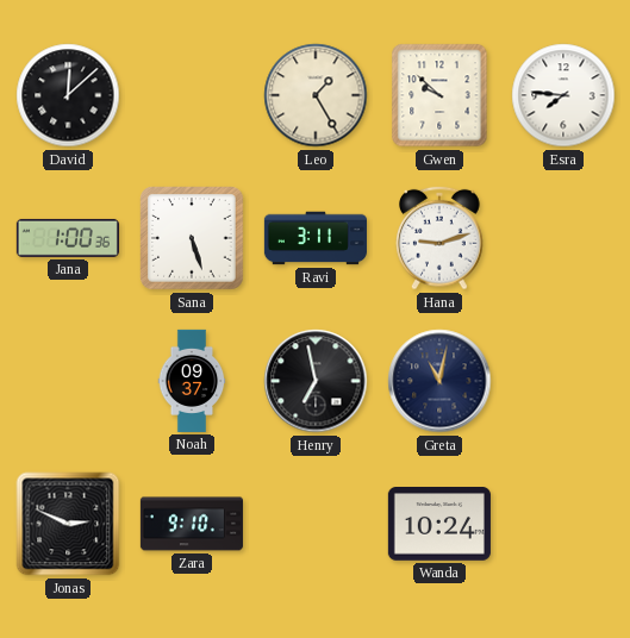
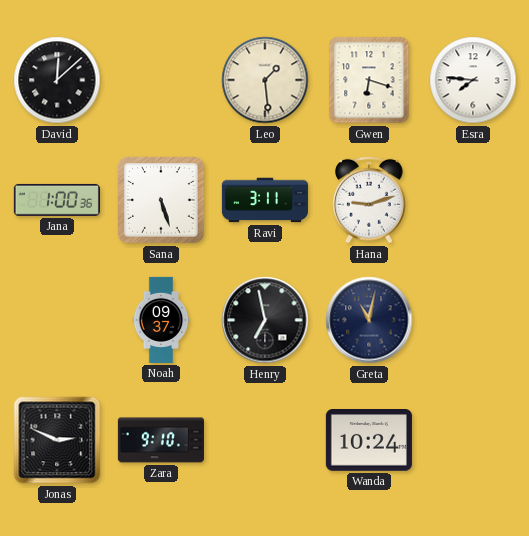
Leo: 1:25 -> 1:29 (265, 80)
Gwen: 9:52 -> 6:18 (369, 80)
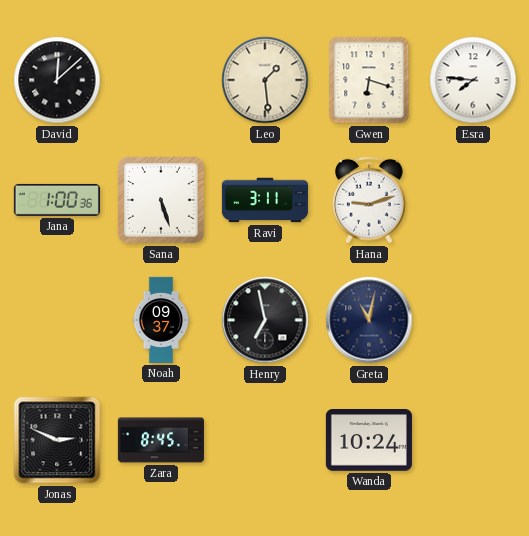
Zara: 9:10 -> 8:45 (161, 440)
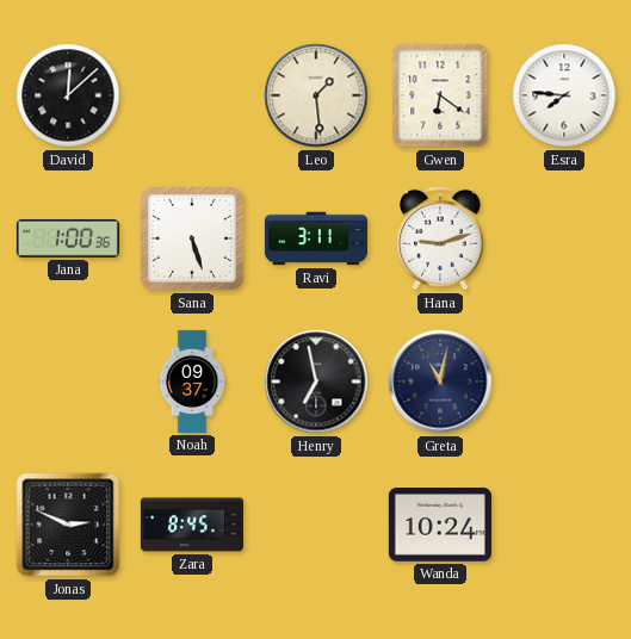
Gwen: 6:18 -> 6:21 (440, 95)
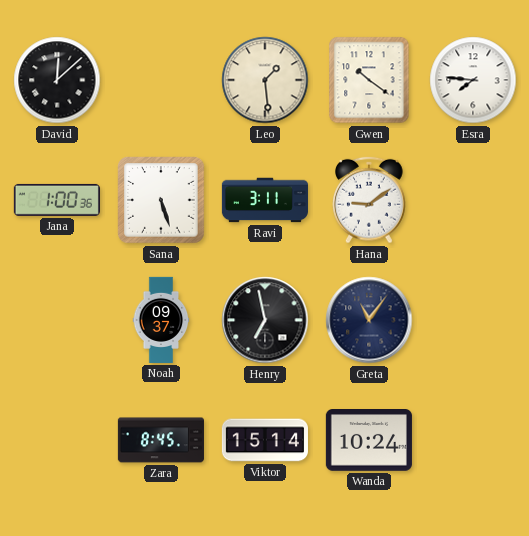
Gwen: 6:21 -> 10:21 (369, 80)
Hana: 9:12 -> 9:09 (370, 200)
Greta: 11:02 -> 11:06 (369, 320)
Jonas: 2:49 -> none (68, 525)
Viktor: none -> 15:14 (265, 440)
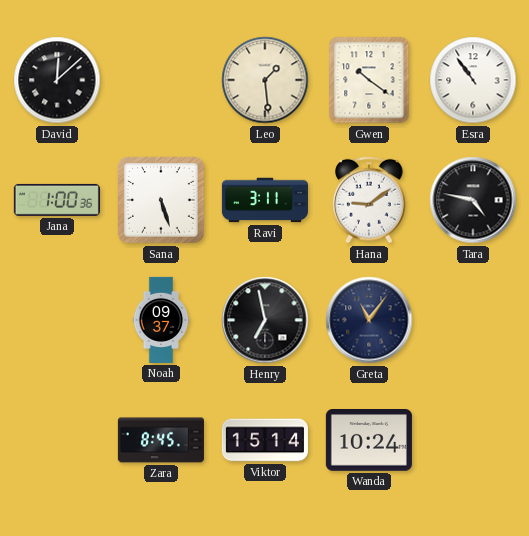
Esra: 7:46 -> 10:54 (473, 80)
Tara: none -> 4:47 (473, 200)
